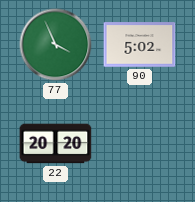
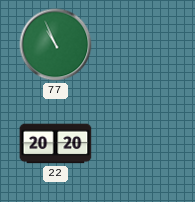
77: 3:56 -> 10:56 (56, 45)
90: 5:02 -> none (140, 45)
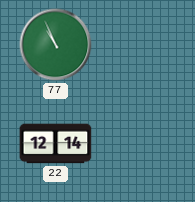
22: 20:20 -> 12:14 (56, 144)
